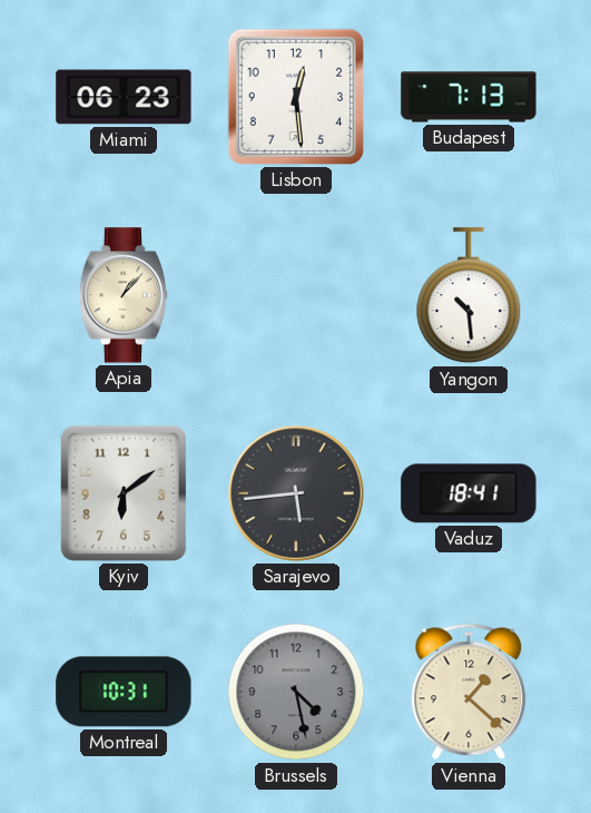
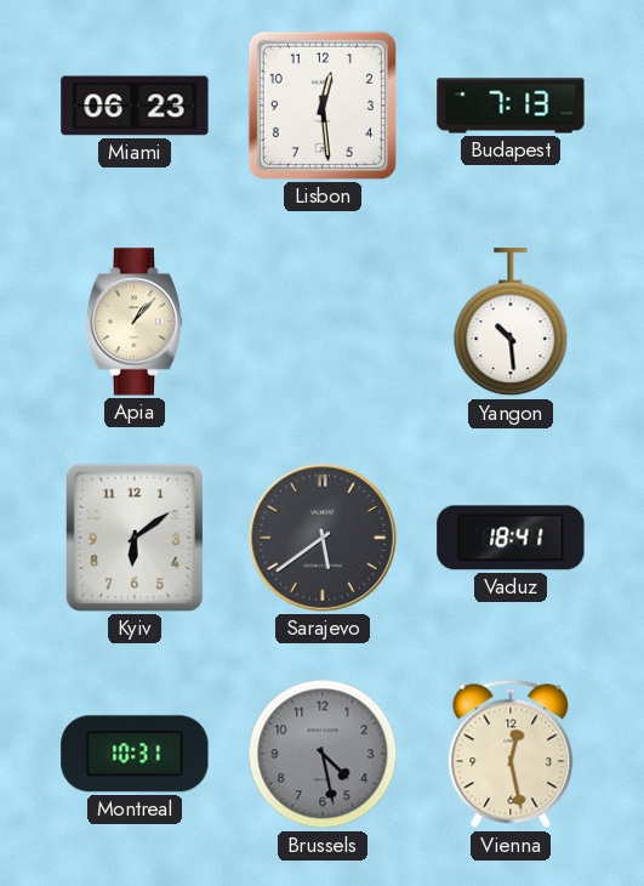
Sarajevo: 5:44 -> 5:39 (323, 538)
Vienna: 1:22 -> 12:28 (511, 754)
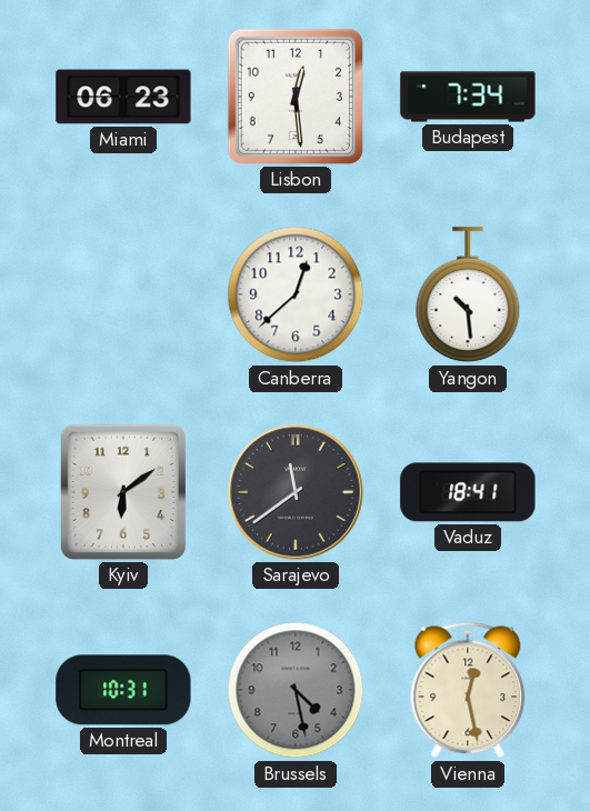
Budapest: 7:13 -> 7:34 (468, 97)
Apia: 1:07 -> none (135, 322)
Canberra: none -> 12:38 (296, 294)
Sarajevo: 5:39 -> 11:39 (296, 492)
